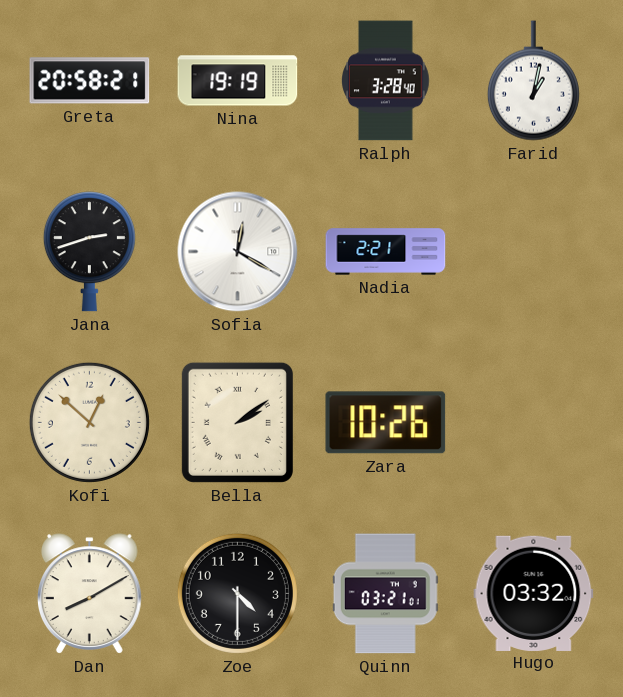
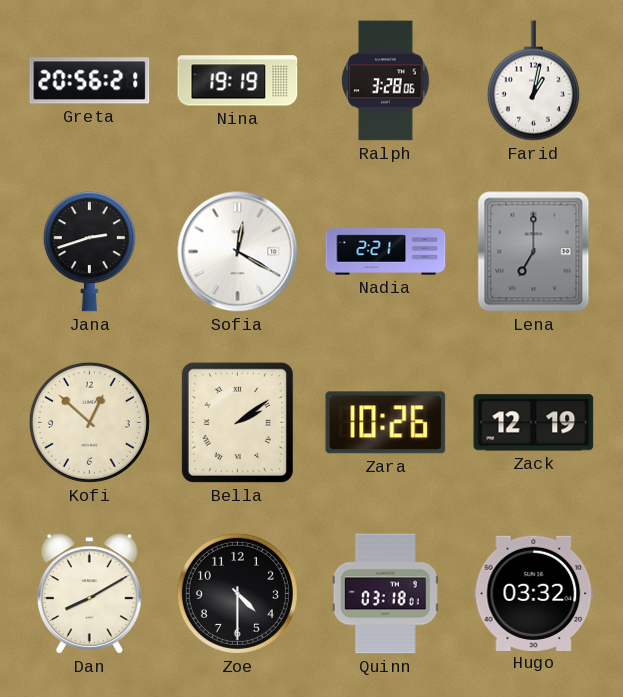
Greta: 20:58 -> 20:56 (90, 81)
Ralph: 3:28:40 -> 3:28:06 (386, 81)
Lena: none -> 7:00 (534, 252)
Zack: none -> 12:19 (534, 423)
Quinn: 03:21 -> 03:18 (385, 594)
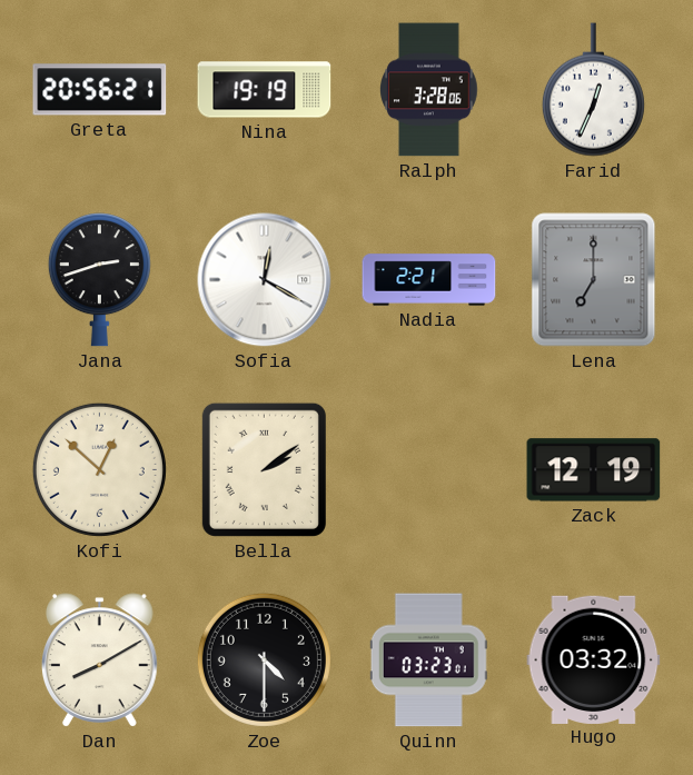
Farid: 1:02 -> 12:34 (593, 90)
Zara: 10:26 -> none (386, 423)
Quinn: 03:18 -> 03:23 (428, 660)
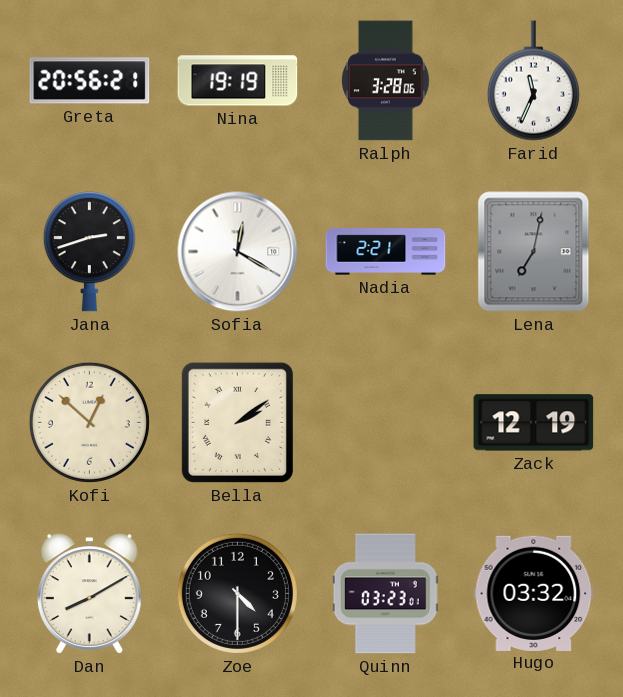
Farid: 12:34 -> 11:34 (533, 81)
Lena: 7:00 -> 7:02 (534, 252)
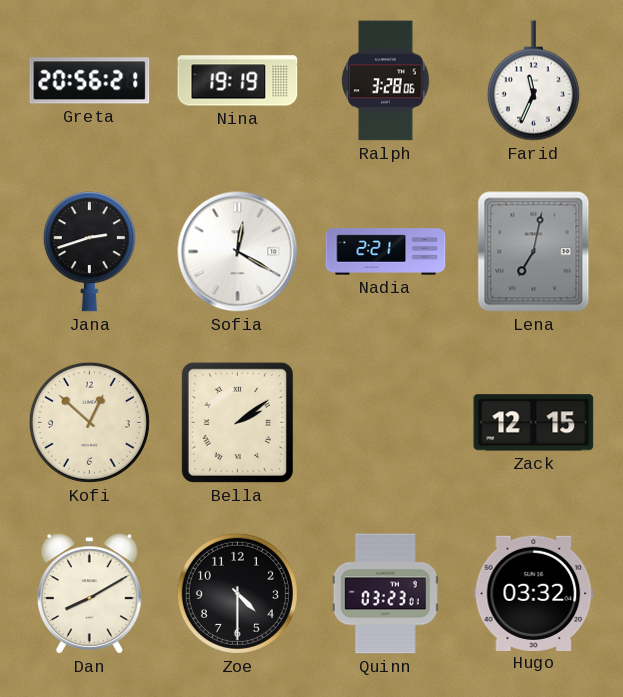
Zack: 12:19 -> 12:15 (534, 423)
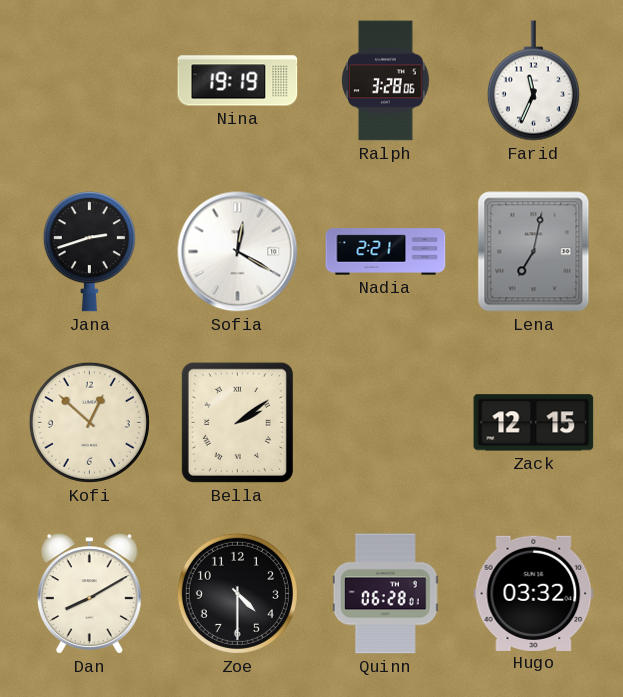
Greta: 20:56 -> none (90, 81)
Quinn: 03:23 -> 06:28 (385, 594)
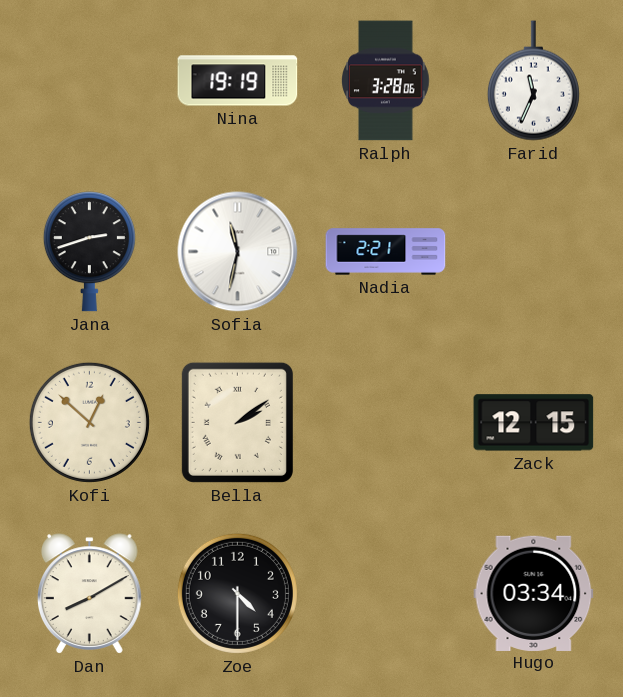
Sofia: 12:20 -> 11:32 (238, 252)
Lena: 7:02 -> none (534, 252)
Quinn: 06:28 -> none (385, 594)
Hugo: 03:32 -> 03:34 (534, 593)
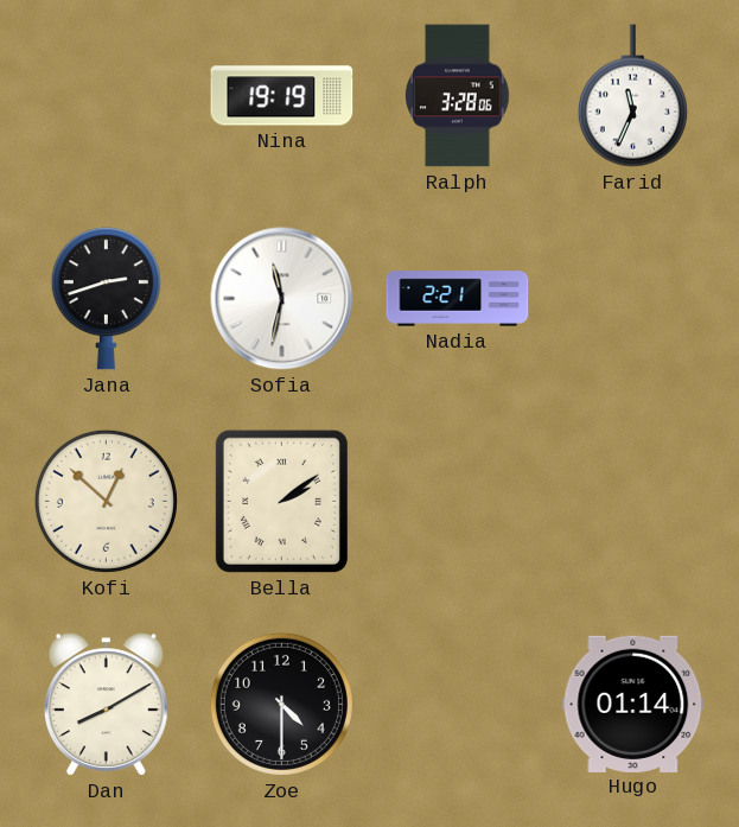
Zack: 12:15 -> none (534, 423)
Hugo: 03:34 -> 01:14 (633, 704)
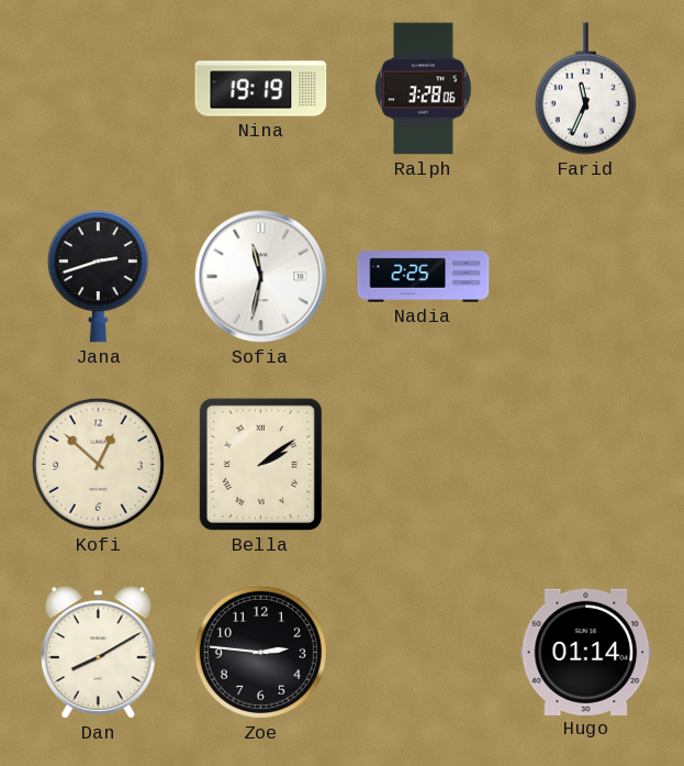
Nadia: 2:21 -> 2:25 (424, 277)
Zoe: 4:30 -> 2:46 (260, 652)
